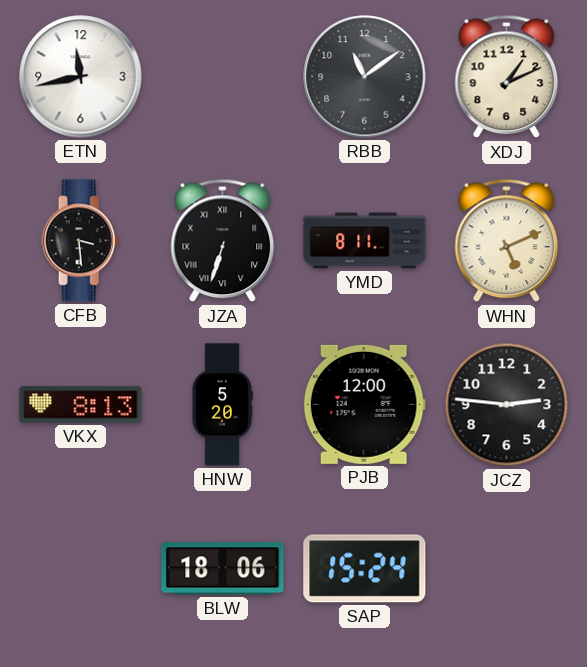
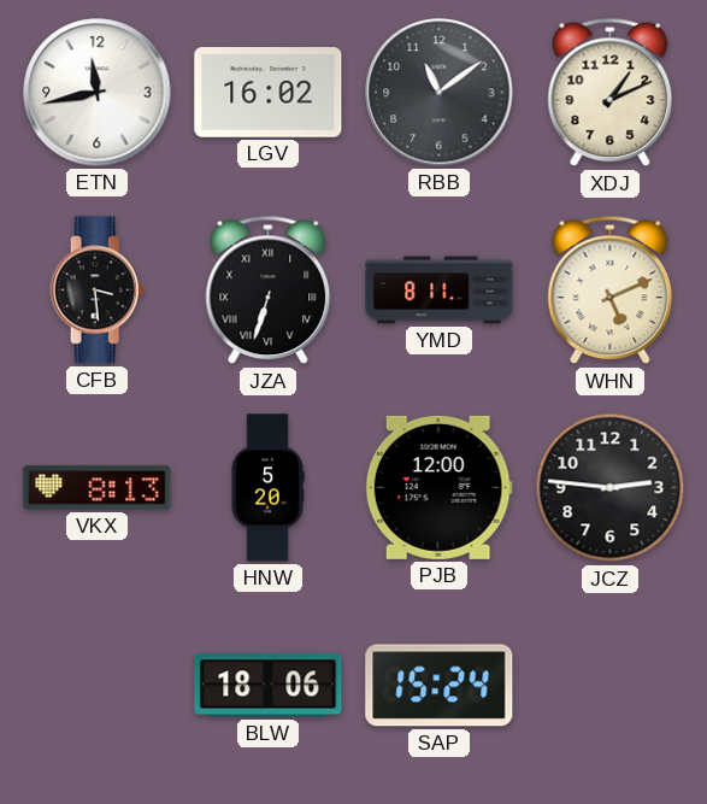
LGV: none -> 16:02 (269, 93)
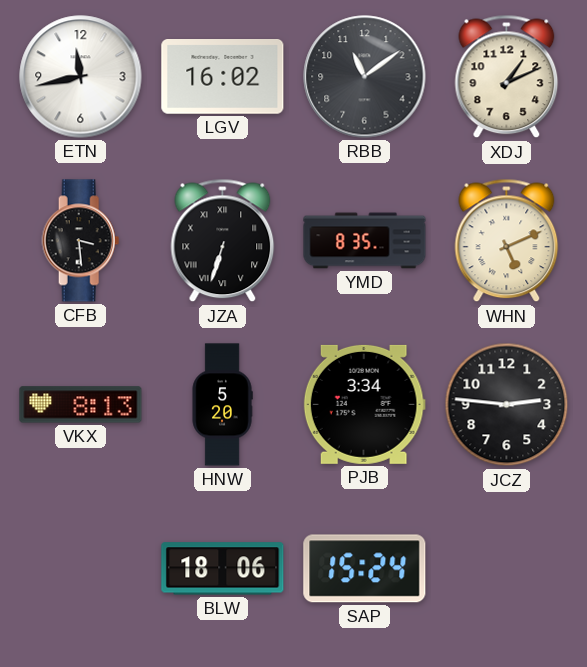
YMD: 8:11 -> 8:35 (365, 241)
PJB: 12:00 -> 3:34 (364, 404)
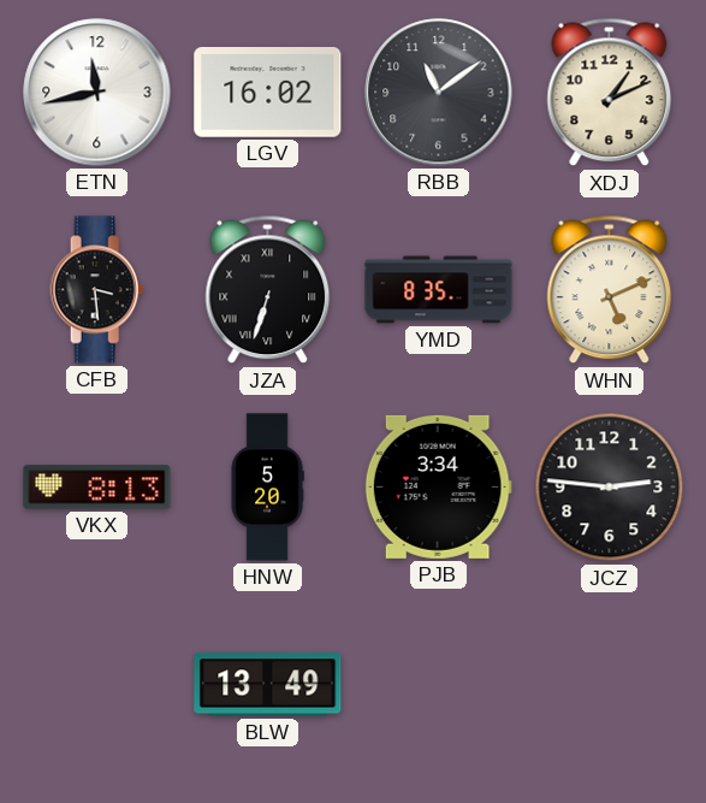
BLW: 18:06 -> 13:49 (268, 685)
SAP: 15:24 -> none (365, 569)
